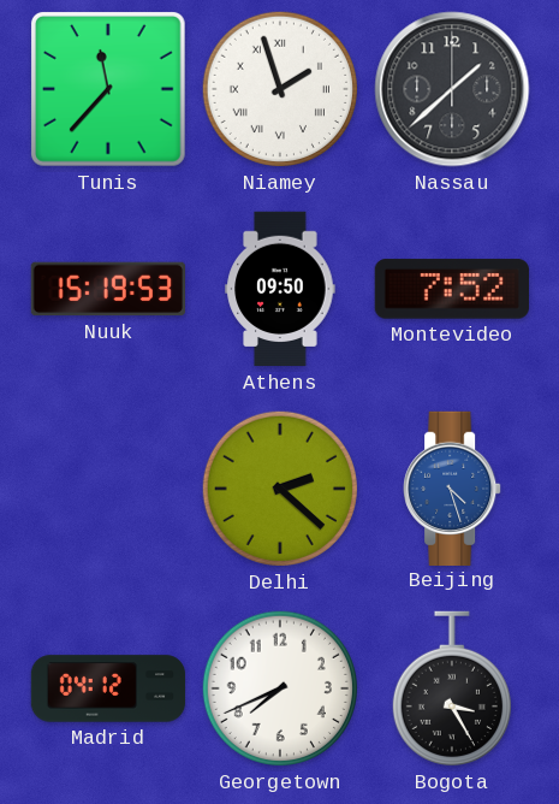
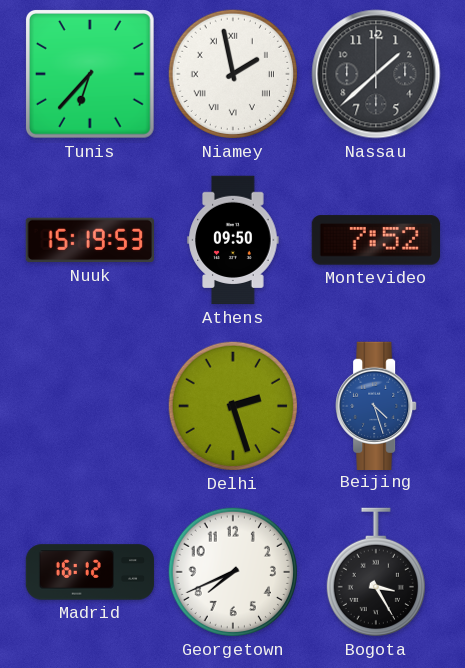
Tunis: 11:37 -> 6:37 (90, 74)
Niamey: 1:57 -> 1:58 (233, 74)
Delhi: 2:22 -> 2:27 (233, 406)
Madrid: 04:12 -> 16:12 (90, 572)
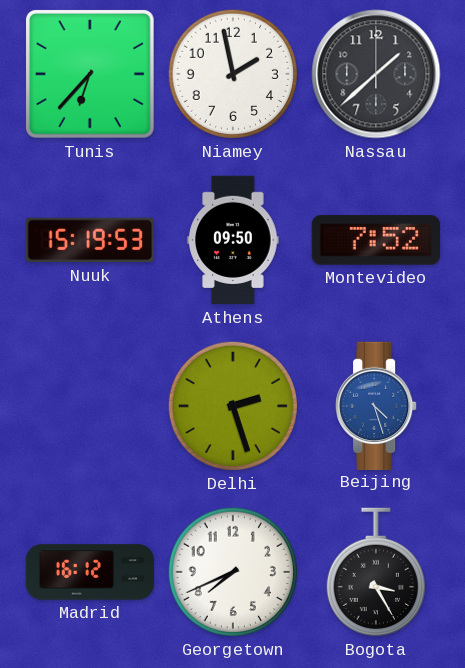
Niamey numerals: Roman -> Arabic (233, 74)
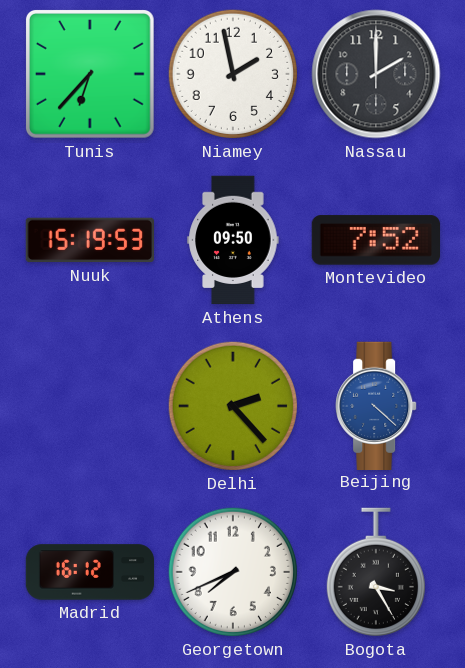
Nassau: 1:38 -> 2:00 (376, 74)
Delhi: 2:27 -> 2:23 (233, 406)
Beijing: 4:27 -> 4:22 (376, 405)
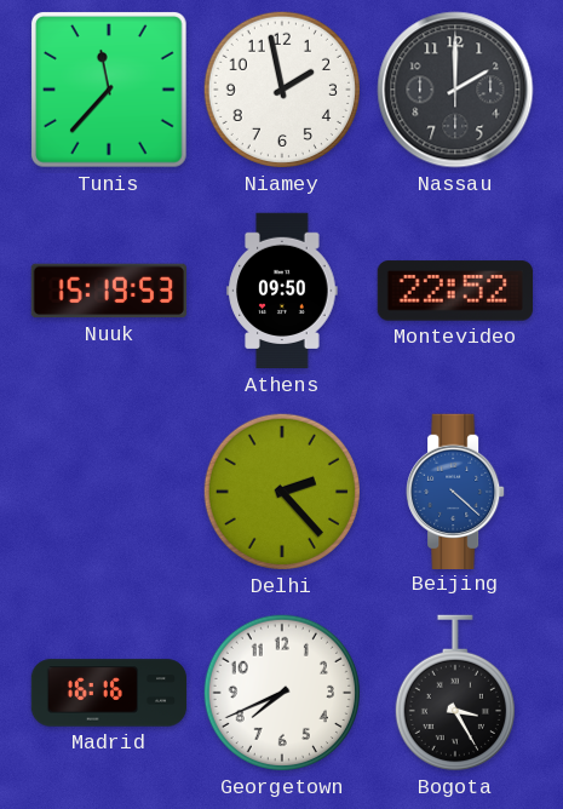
Tunis: 6:37 -> 11:37 (109, 90)
Montevideo: 7:52 -> 22:52 (454, 291)
Madrid: 16:12 -> 16:16 (109, 693)
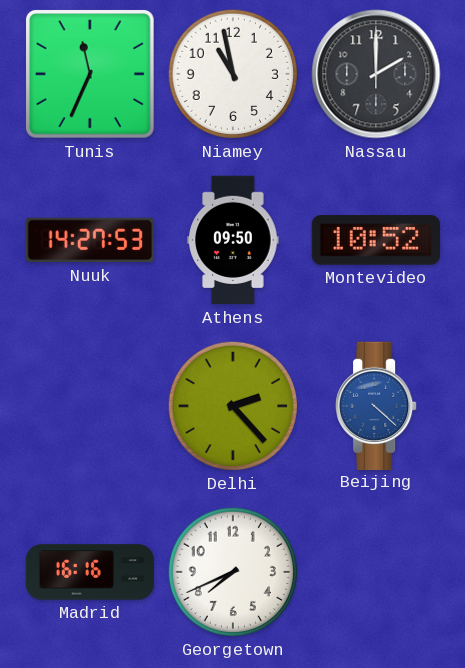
Tunis: 11:37 -> 11:34 (90, 74)
Niamey: 1:58 -> 10:58 (233, 74)
Nuuk: 15:19 -> 14:27 (89, 240)
Montevideo: 22:52 -> 10:52 (375, 240)
Bogota: 3:25 -> none (455, 693)
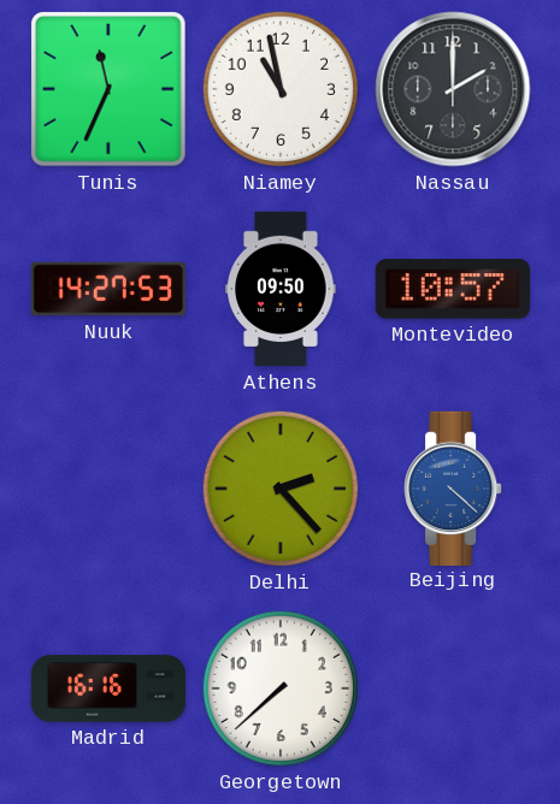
Montevideo: 10:52 -> 10:57 (452, 289)
Georgetown: 7:41 -> 7:38 (281, 688)
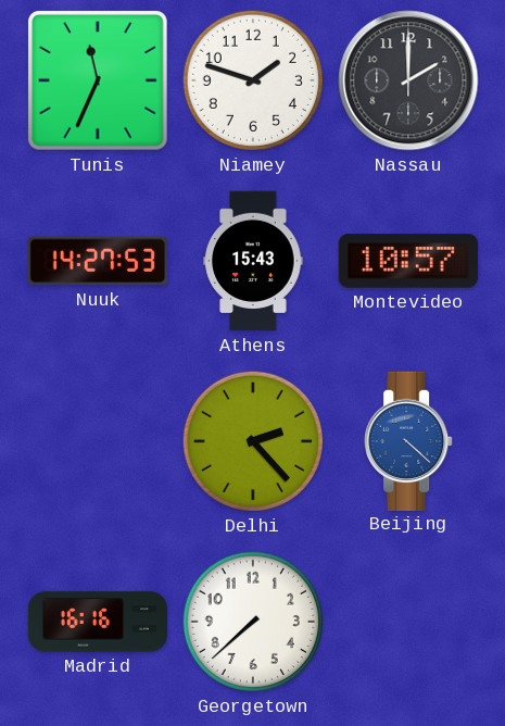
Niamey: 10:58 -> 1:48 (253, 80)
Athens: 09:50 -> 15:43 (253, 261)
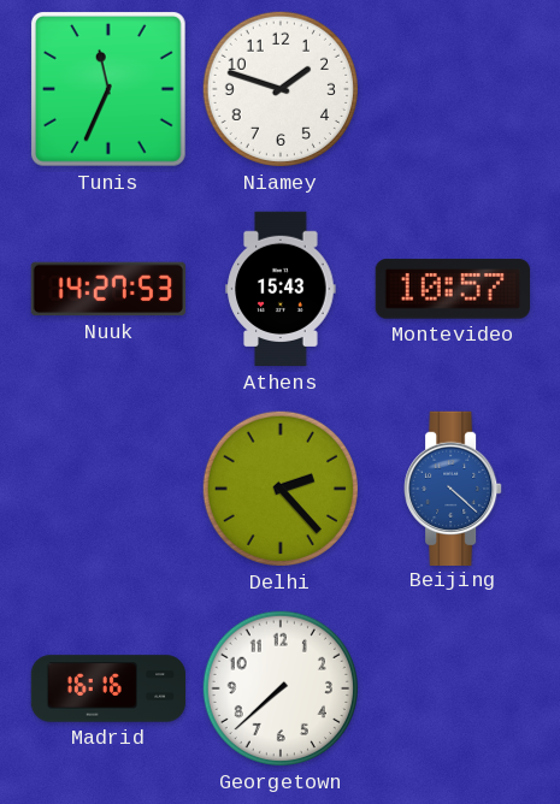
Nassau: 2:00 -> none (408, 80)
